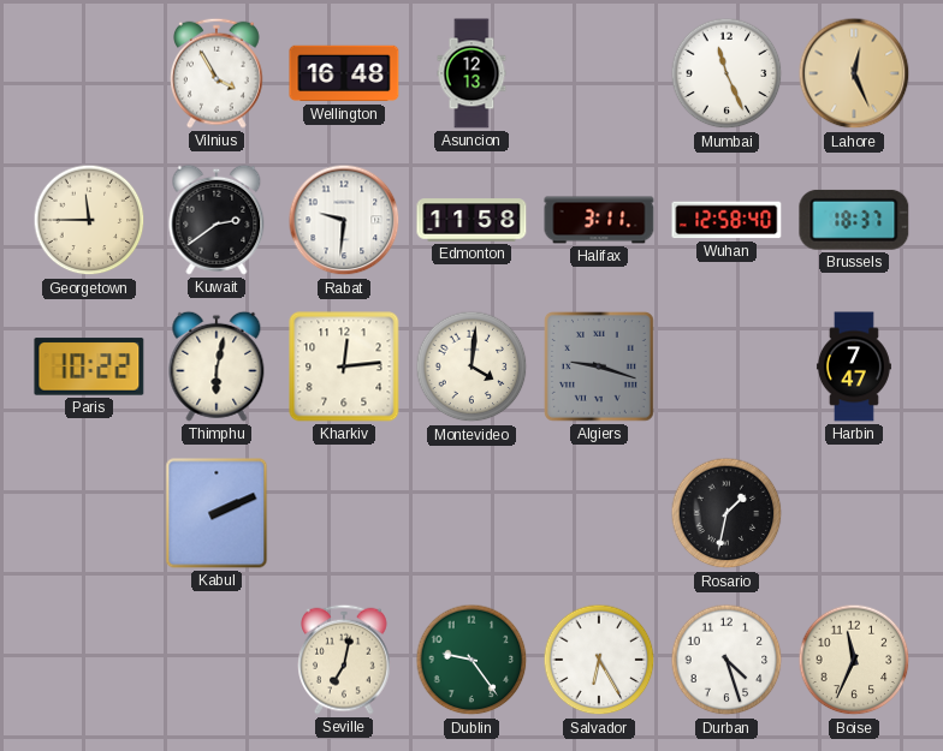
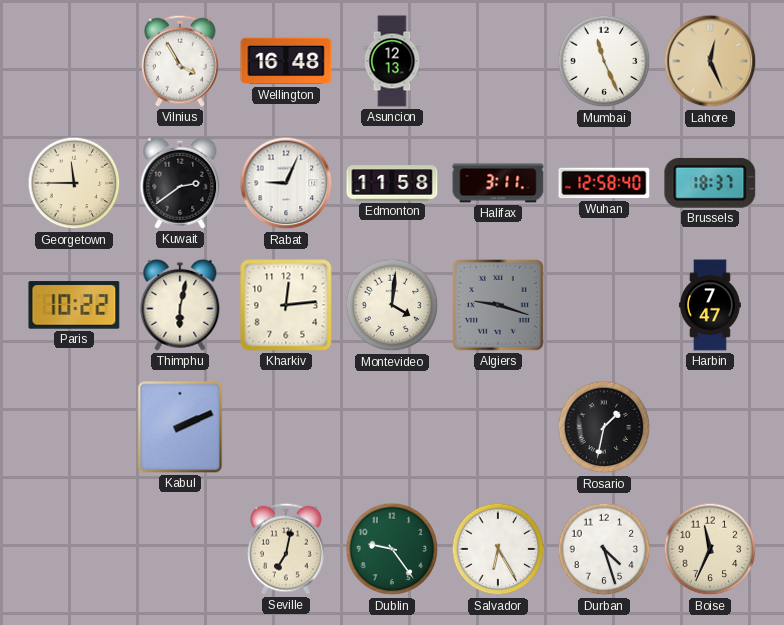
Rabat: 9:31 -> 9:04 (286, 183)
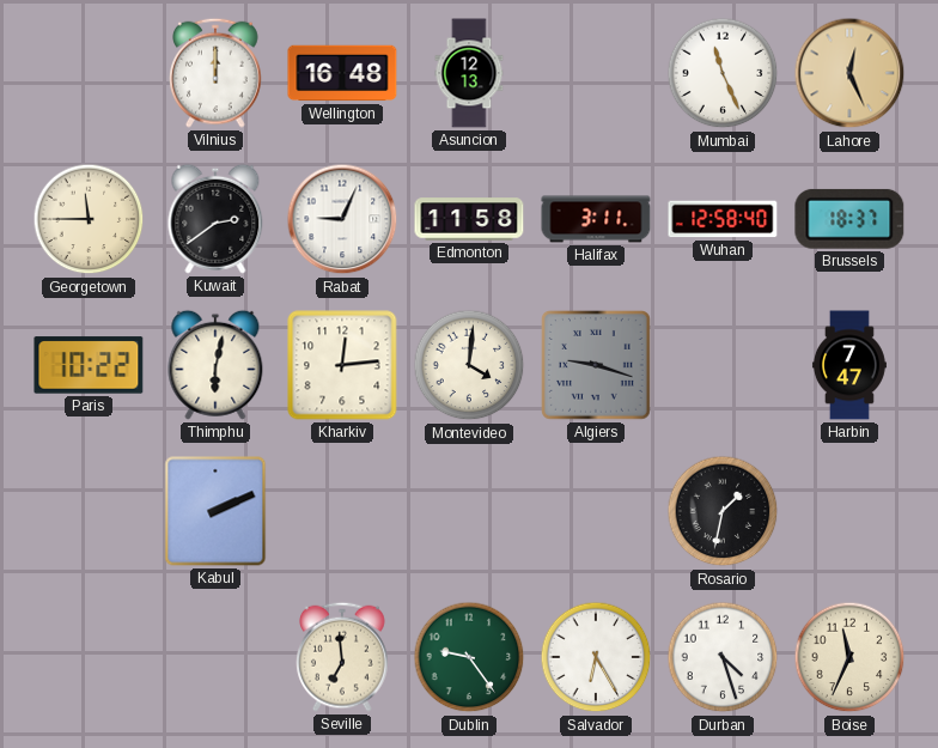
Vilnius: 3:55 -> 12:00 (217, 73)
Seville: 7:02 -> 6:59 (343, 657)
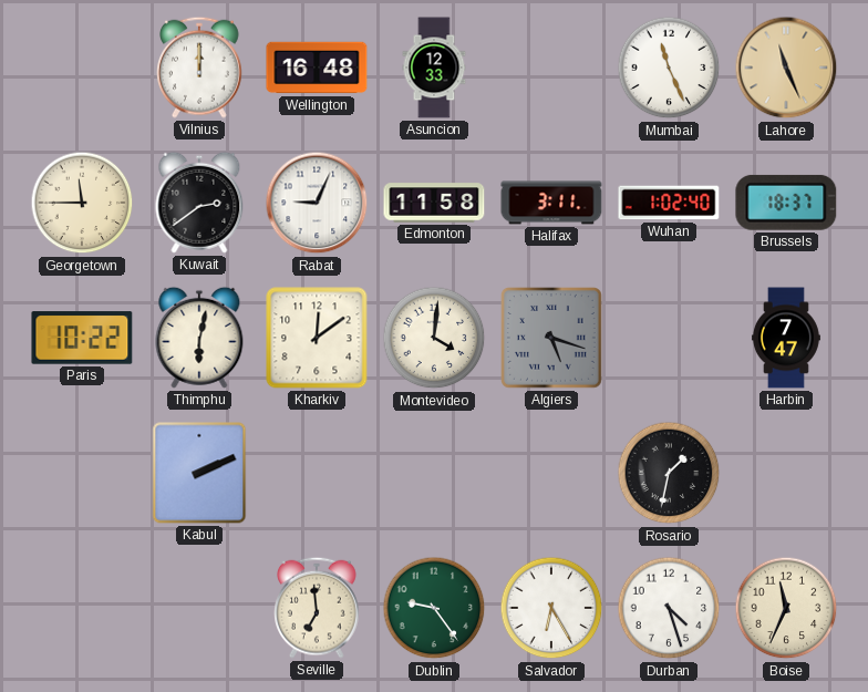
Asuncion: 12:13 -> 12:33 (434, 68)
Lahore: 12:26 -> 11:26 (786, 68)
Wuhan: 12:58 -> 1:02 (669, 203)
Kharkiv: 12:14 -> 12:09 (317, 338)
Algiers: 9:18 -> 5:18 (552, 339)
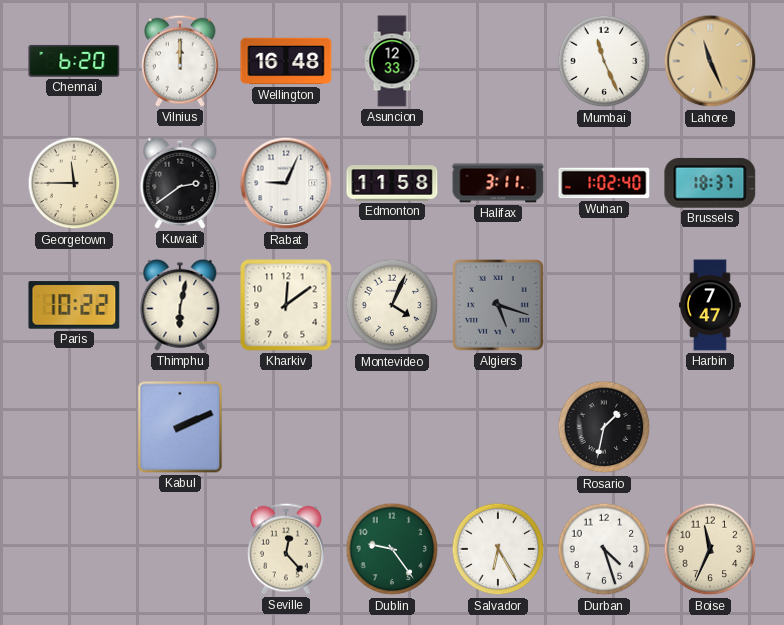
Chennai: none -> 6:20 (74, 61)
Montevideo: 4:01 -> 4:04 (392, 305)
Seville: 6:59 -> 12:23 (287, 549)
